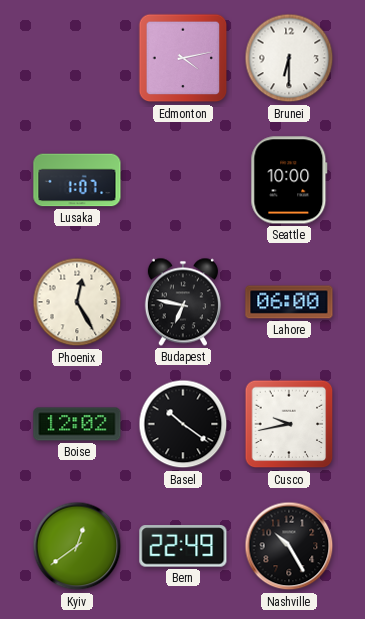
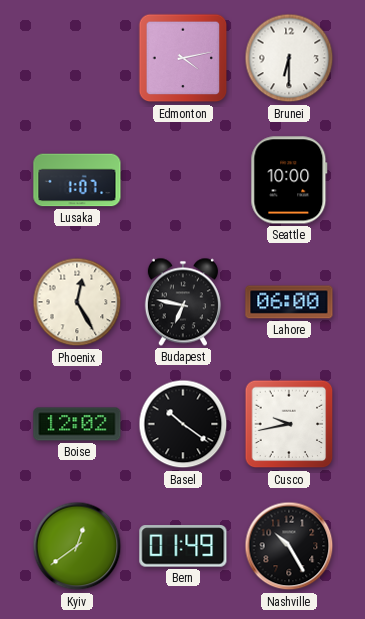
Bern: 22:49 -> 01:49 (183, 546)
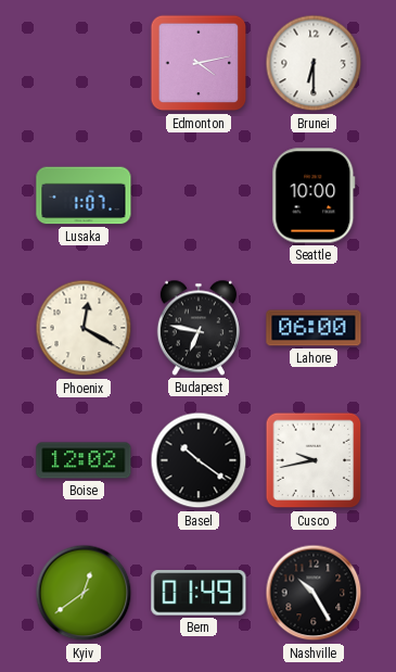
Phoenix: 12:25 -> 12:20 (84, 328)
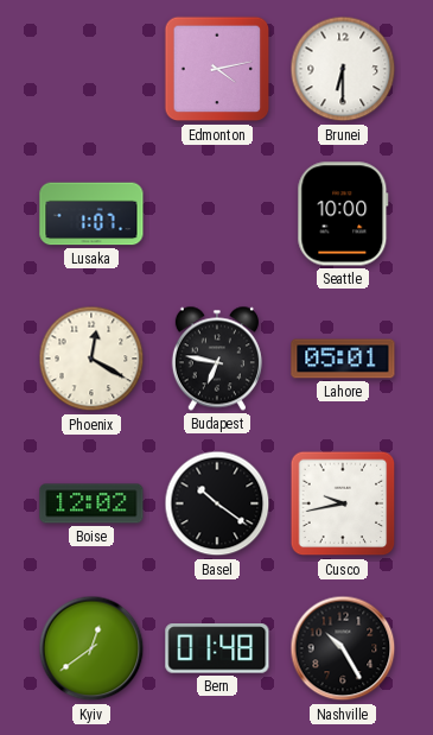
Lahore: 06:00 -> 05:01 (343, 359)
Bern: 01:49 -> 01:48 (217, 648)
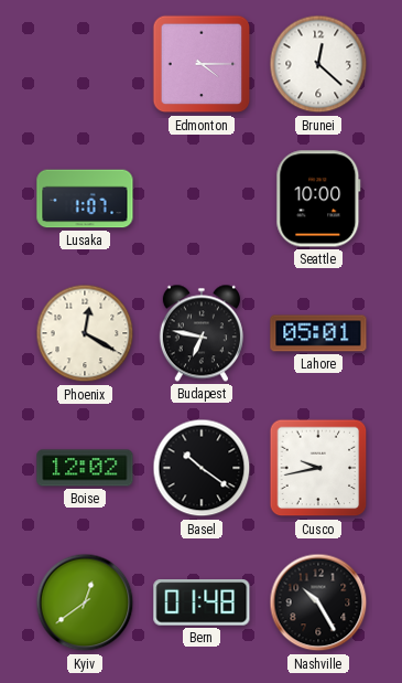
Edmonton: 4:13 -> 4:15 (202, 64)
Brunei: 6:30 -> 12:22 (318, 64)
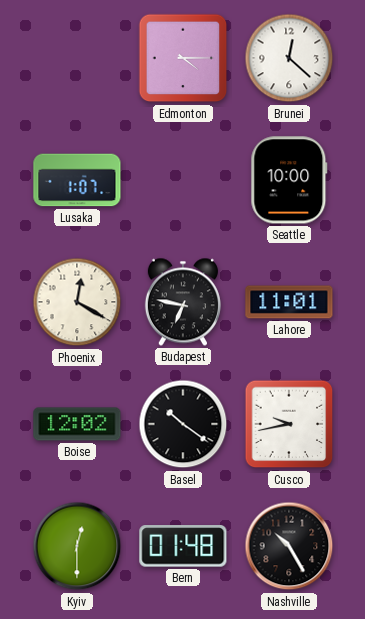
Lahore: 05:01 -> 11:01 (289, 302)
Kyiv: 12:39 -> 12:30 (77, 546)
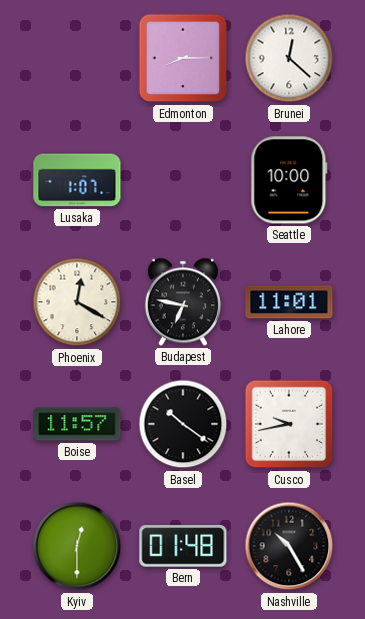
Edmonton: 4:15 -> 8:15 (183, 58)
Boise: 12:02 -> 11:57 (77, 424)
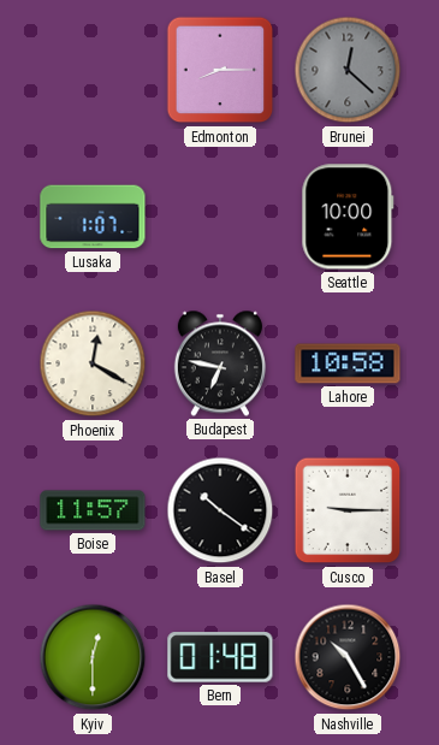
Brunei dial: white -> grey (348, 70)
Lahore: 11:01 -> 10:58 (348, 363)
Cusco: 9:43 -> 9:15 (348, 510)
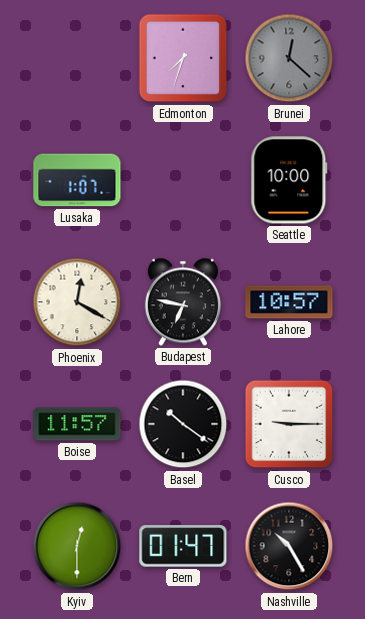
Edmonton: 8:15 -> 7:33 (183, 58)
Lahore: 10:58 -> 10:57 (289, 302)
Bern: 01:48 -> 01:47 (183, 546)
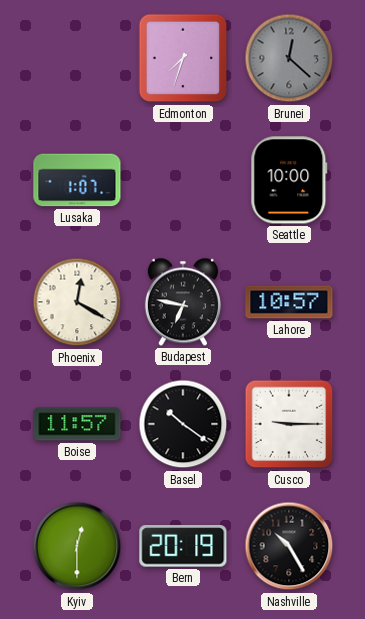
Bern: 01:47 -> 20:19 (183, 546)
